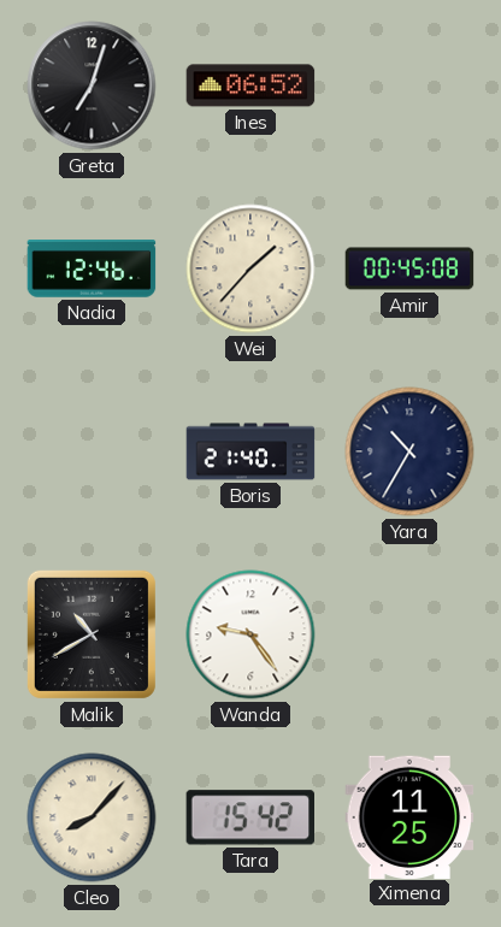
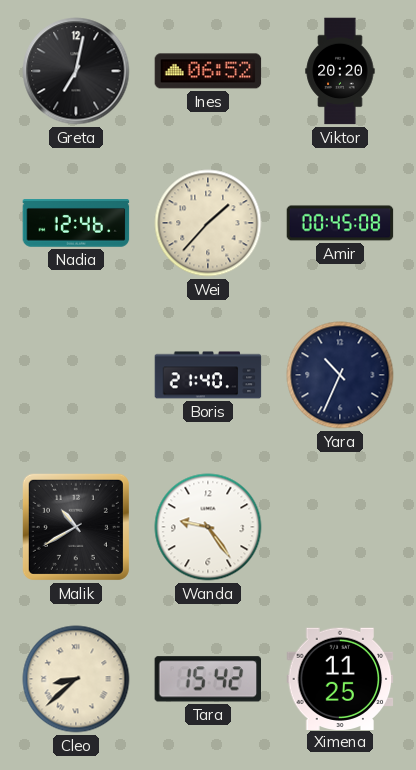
Greta: 7:03 -> 7:02 (76, 71)
Viktor: none -> 20:20 (340, 71)
Yara: 10:35 -> 10:34 (340, 375)
Cleo: 8:07 -> 8:38 (76, 679)
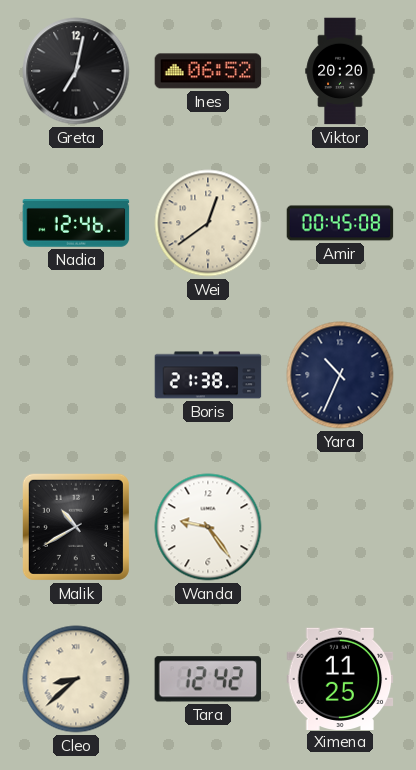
Wei: 1:37 -> 12:39 (208, 223)
Boris: 21:40 -> 21:38 (208, 375)
Tara: 15:42 -> 12:42 (207, 679)
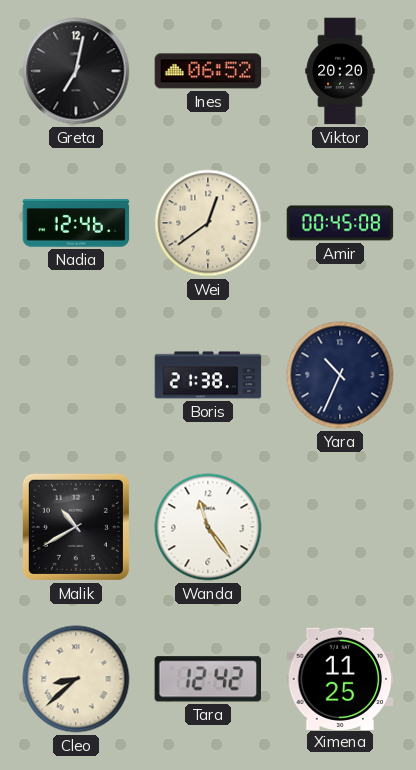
Wanda: 9:24 -> 11:24 (208, 527)
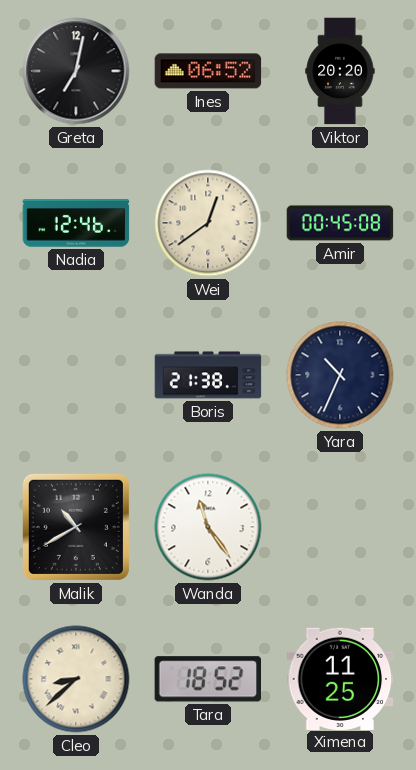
Tara: 12:42 -> 18:52 (207, 679)
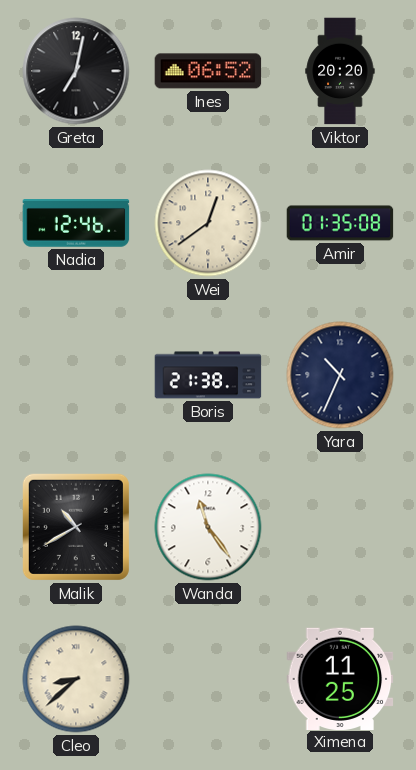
Amir: 00:45 -> 01:35 (340, 223)
Tara: 18:52 -> none (207, 679)
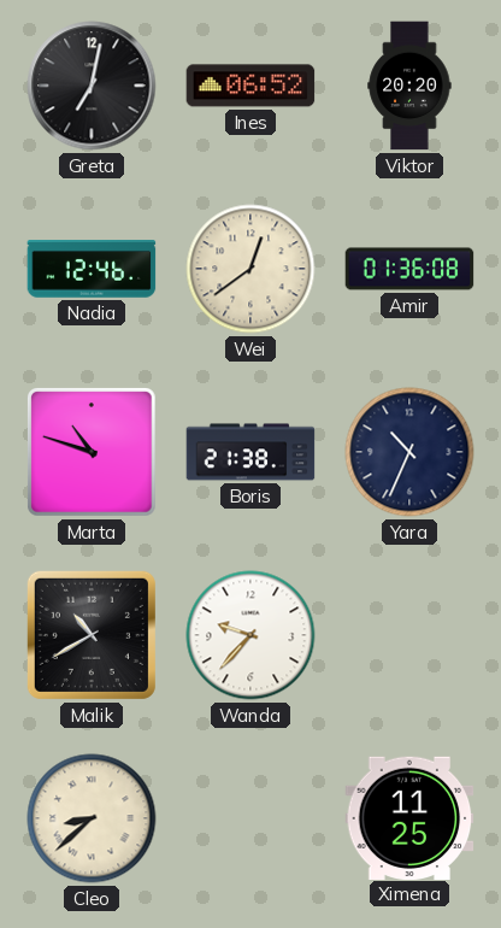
Amir: 01:35 -> 01:36 (409, 269)
Marta: none -> 10:48 (93, 453)
Wanda: 11:24 -> 9:37 (250, 635)
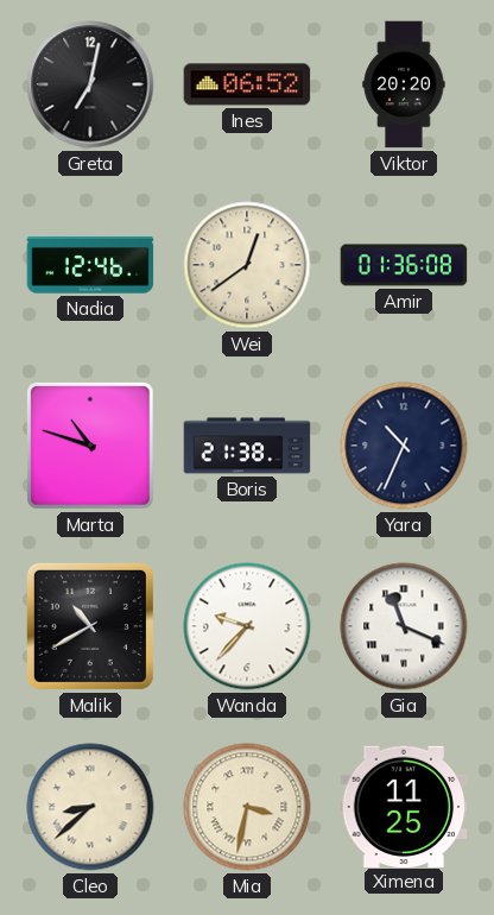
Gia: none -> 11:19 (404, 626)
Mia: none -> 3:32 (247, 807)
